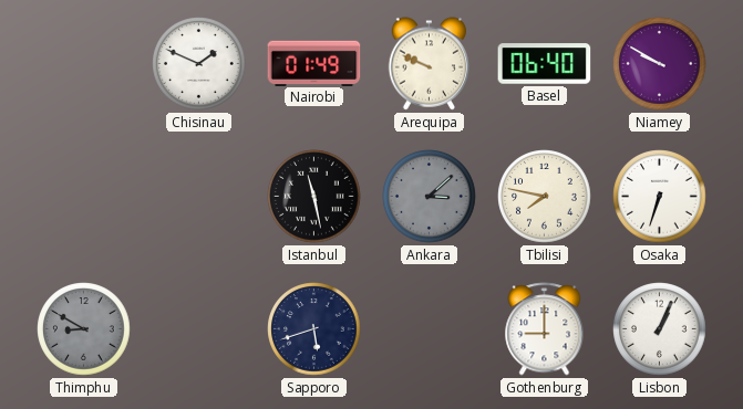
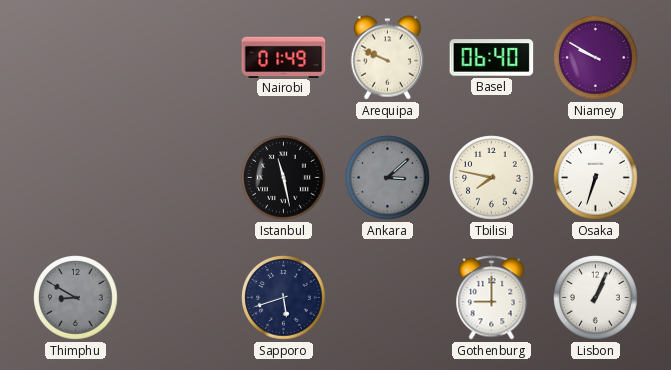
Chisinau: 1:49 -> none (199, 64)
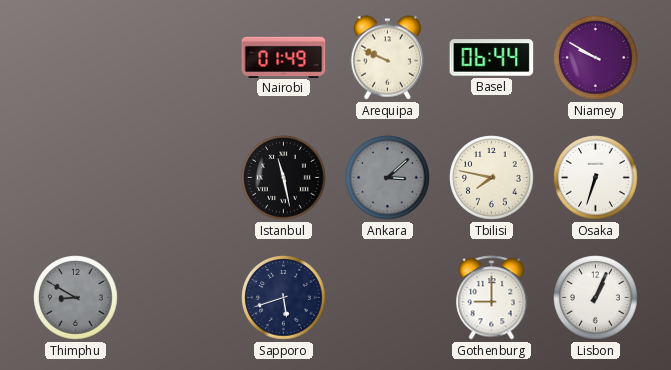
Basel: 06:40 -> 06:44 (492, 58)
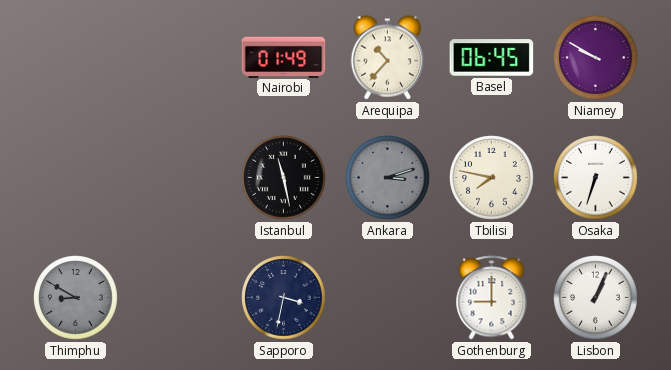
Arequipa: 9:49 -> 10:37 (388, 58)
Basel: 06:44 -> 06:45 (492, 58)
Ankara: 3:08 -> 3:12 (388, 178)
Sapporo: 5:42 -> 3:32 (284, 298)
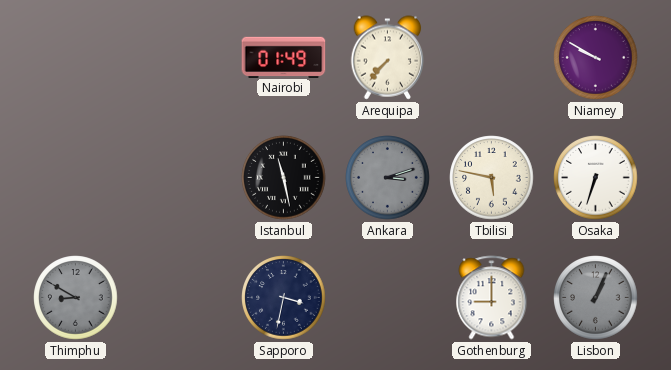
Arequipa: 10:37 -> 7:37 (388, 58)
Basel: 06:45 -> none (492, 58)
Tbilisi: 7:47 -> 5:47 (492, 178)
Lisbon dial: white -> grey (596, 298)
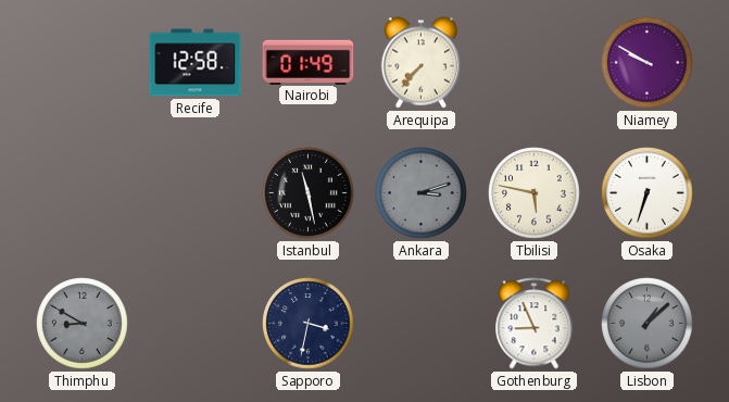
Recife: none -> 12:58 (196, 63)
Gothenburg: 9:00 -> 8:56 (535, 324)
Lisbon: 1:04 -> 1:08 (648, 324)
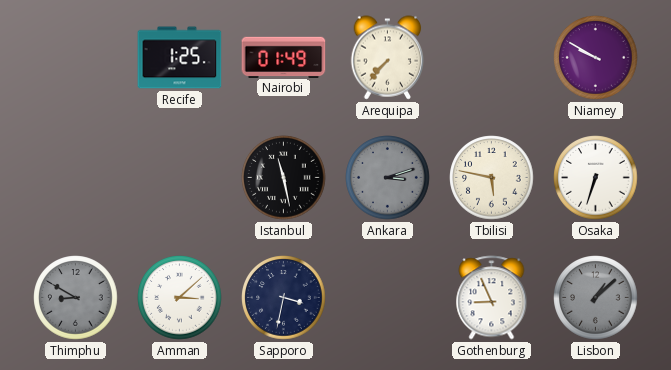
Recife: 12:58 -> 1:25 (180, 58)
Amman: none -> 3:08 (180, 298)
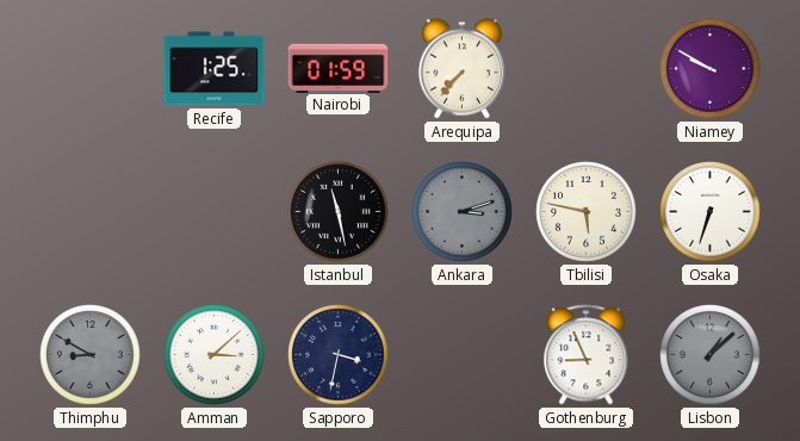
Nairobi: 01:49 -> 01:59 (339, 68)
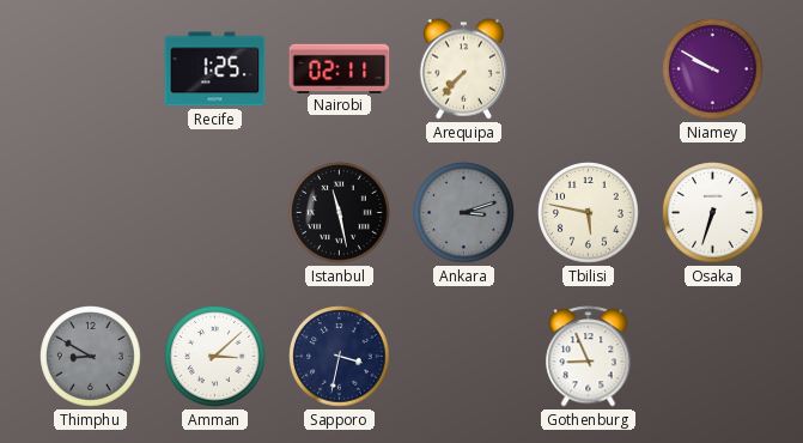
Nairobi: 01:59 -> 02:11 (340, 68)
Lisbon: 1:08 -> none (711, 355)
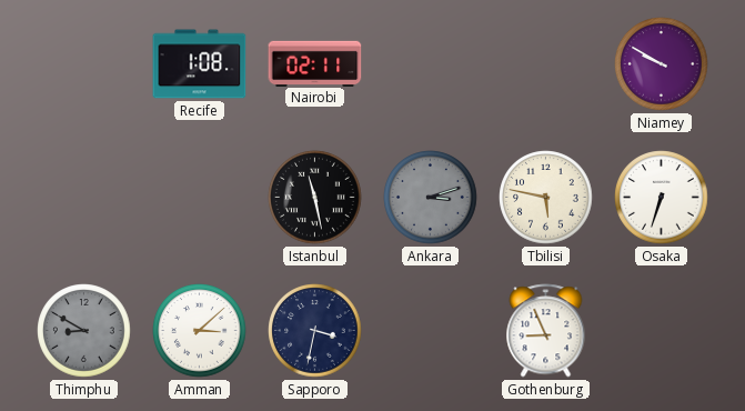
Recife: 1:25 -> 1:08 (200, 64)
Arequipa: 7:37 -> none (464, 69)
